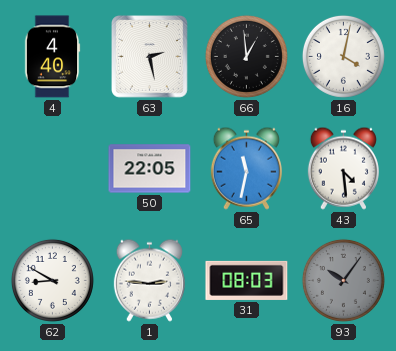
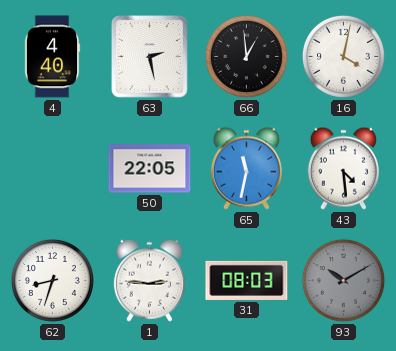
62: 8:50 -> 8:33 (52, 280)
93: 10:06 -> 10:10 (343, 280)
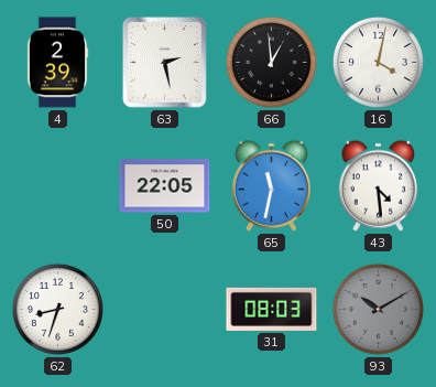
4: 4:40 -> 2:39 (57, 63)
1: 2:46 -> none (149, 280)
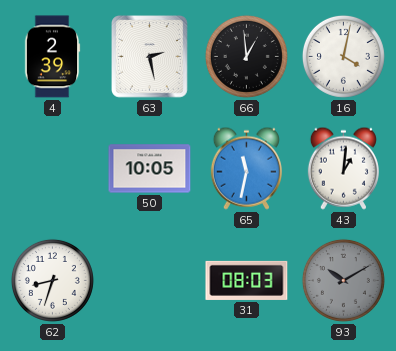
50: 22:05 -> 10:05 (150, 169)
43: 4:29 -> 1:01 (343, 168)
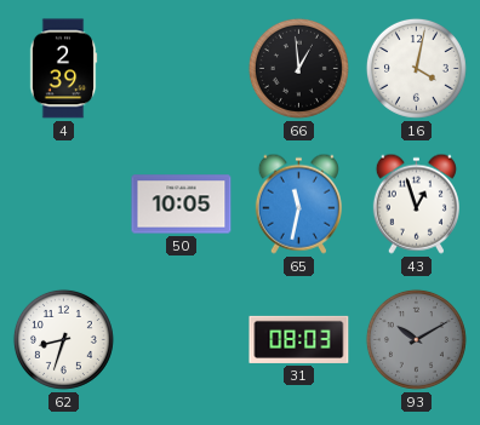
63: 2:28 -> none (150, 57)
43: 1:01 -> 12:57 (416, 203)
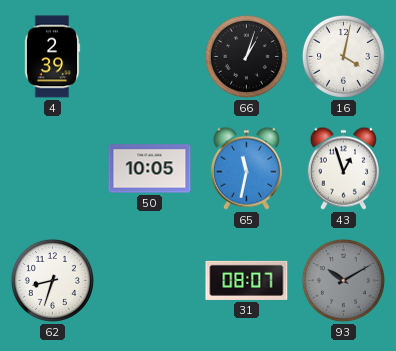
66: 12:59 -> 1:03 (246, 56)
31: 08:03 -> 08:07 (247, 280)
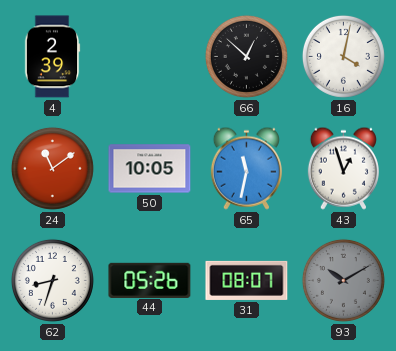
66: 1:03 -> 12:52 (246, 56)
24: none -> 11:09 (52, 168)
44: none -> 05:26 (150, 280)
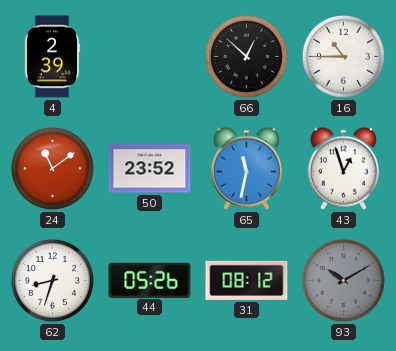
16: 4:02 -> 10:45 (343, 56)
50: 10:05 -> 23:52 (150, 169)
31: 08:07 -> 08:12 (247, 280)
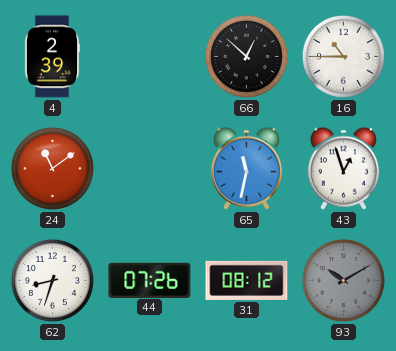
50: 23:52 -> none (150, 169)
44: 05:26 -> 07:26 (150, 280)
